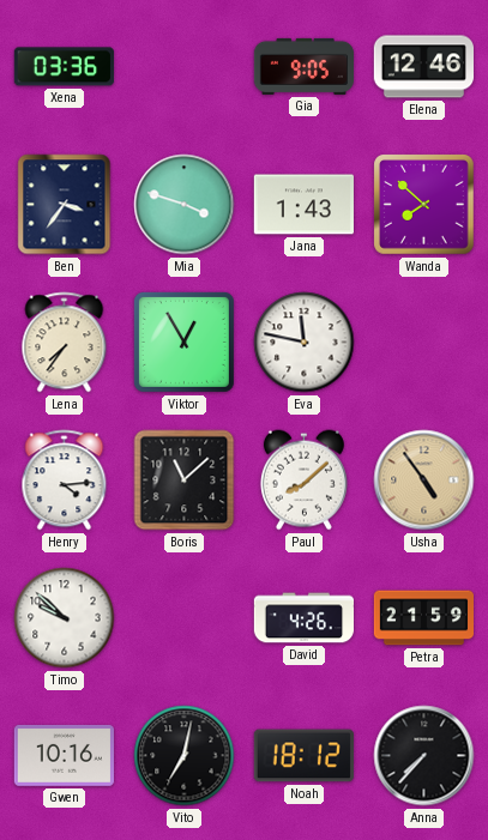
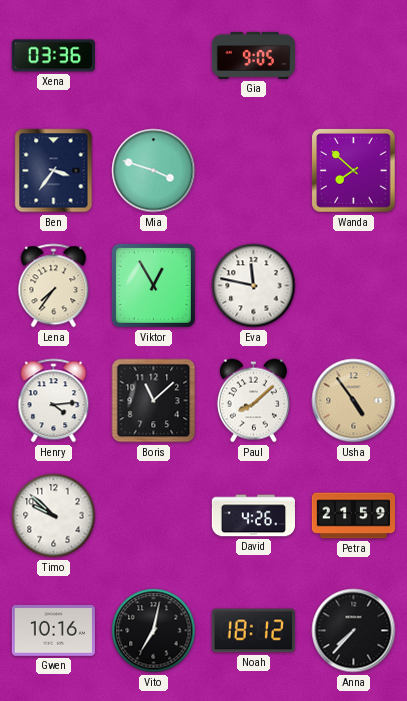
Elena: 12:46 -> none (423, 67)
Jana: 1:43 -> none (303, 205)
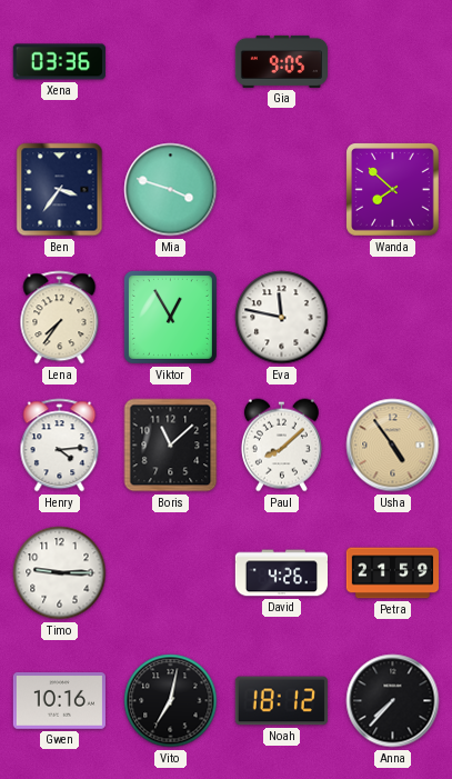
Timo: 9:52 -> 9:15 (60, 573)
